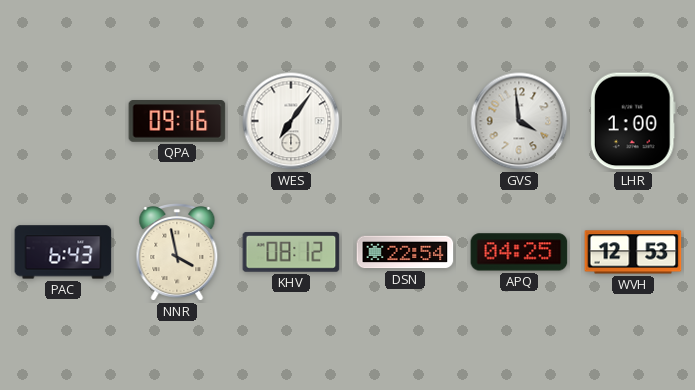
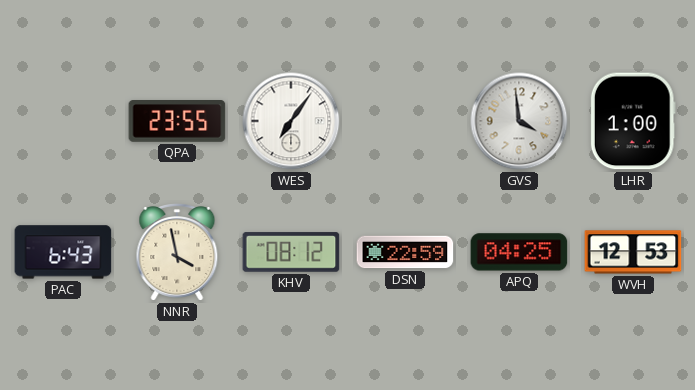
QPA: 09:16 -> 23:55 (177, 122)
DSN: 22:54 -> 22:59 (405, 252)
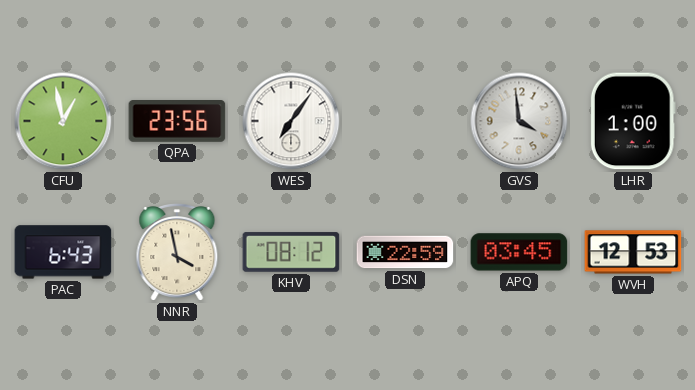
CFU: none -> 12:58 (63, 121)
QPA: 23:55 -> 23:56 (177, 122)
APQ: 04:25 -> 03:45 (519, 252)
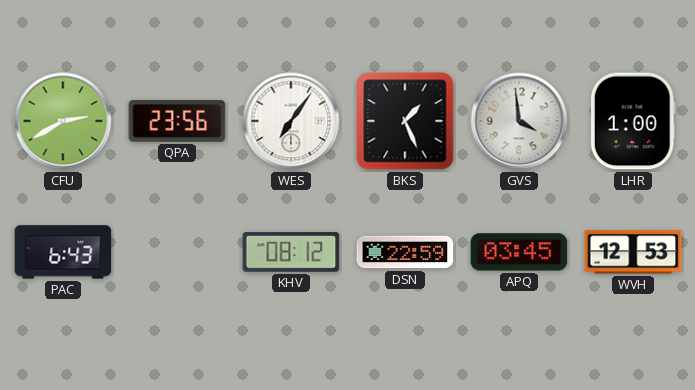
CFU: 12:58 -> 2:40 (63, 121)
BKS: none -> 1:26 (405, 121)
NNR: 3:58 -> none (177, 253)
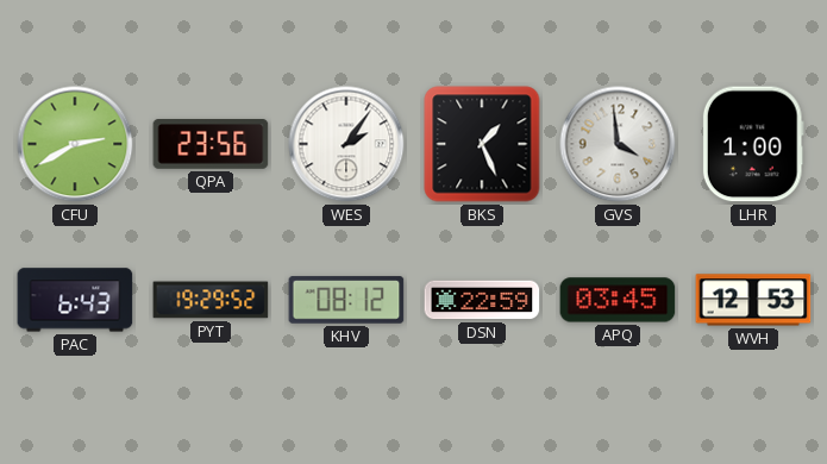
WES: 7:06 -> 2:06 (346, 144)
PYT: none -> 19:29 (211, 300)
